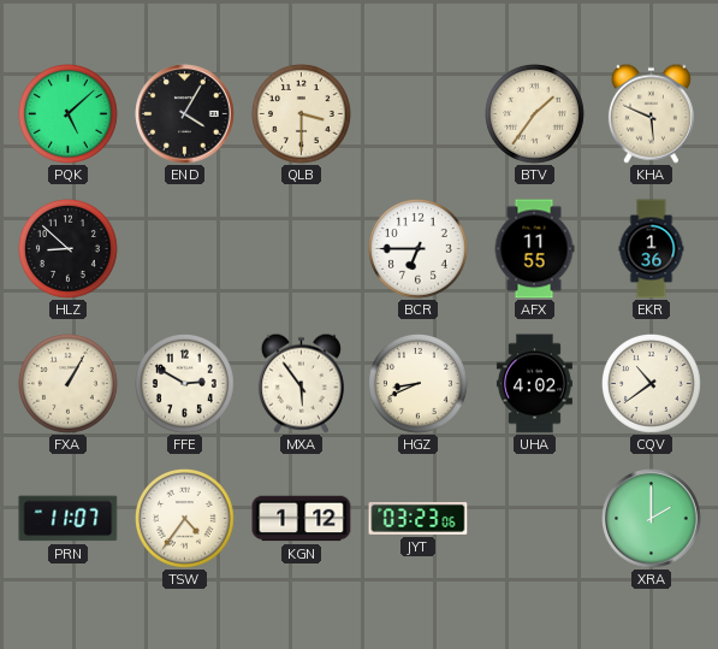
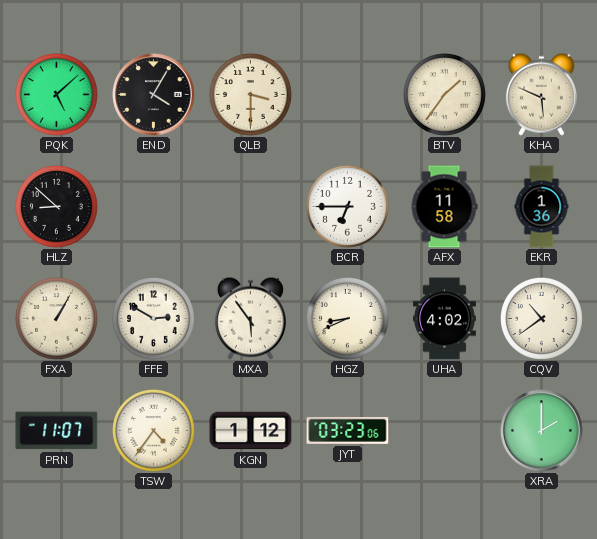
AFX: 11:55 -> 11:58 (444, 207)
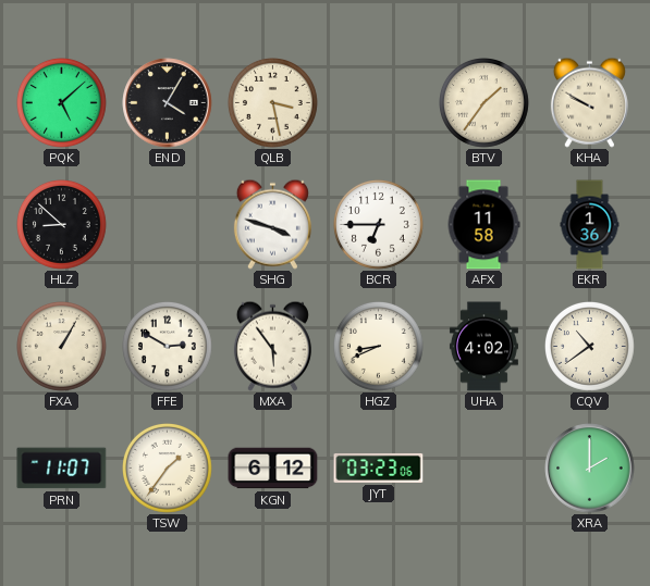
QLB: 3:30 -> 3:28 (273, 103)
KHA: 5:49 -> 9:50 (589, 102)
SHG: none -> 3:48 (272, 224)
TSW: 4:36 -> 1:36 (168, 469)
KGN: 1:12 -> 6:12 (273, 469)
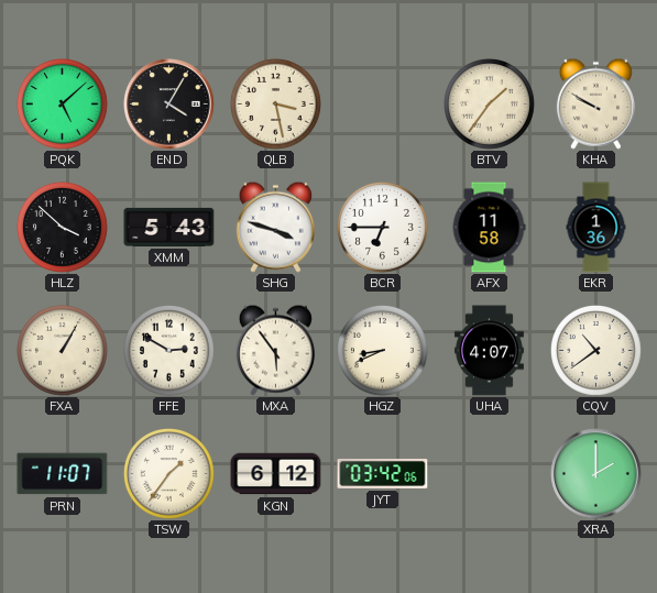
HLZ: 8:52 -> 3:52 (63, 228)
XMM: none -> 5:43 (169, 227)
UHA: 4:02 -> 4:07 (489, 351)
JYT: 03:23 -> 03:42 (383, 473)
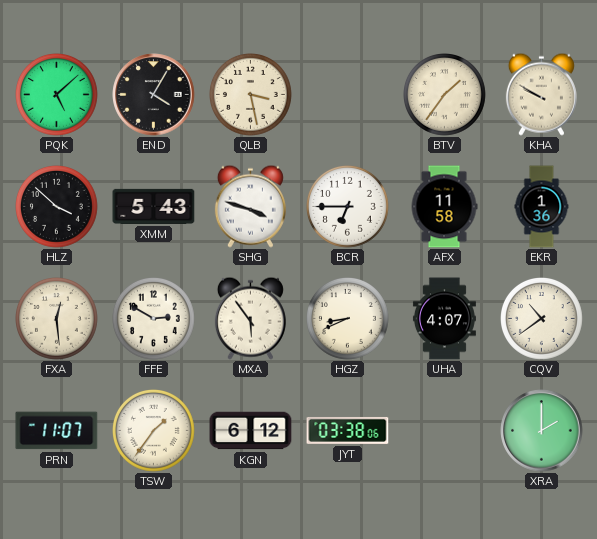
FXA: 1:05 -> 12:29 (57, 319)
JYT: 03:42 -> 03:38 (348, 430)
